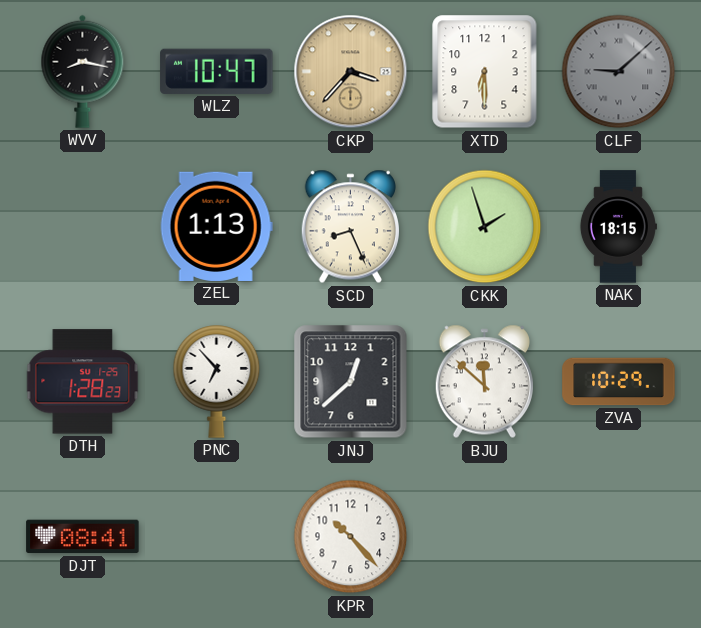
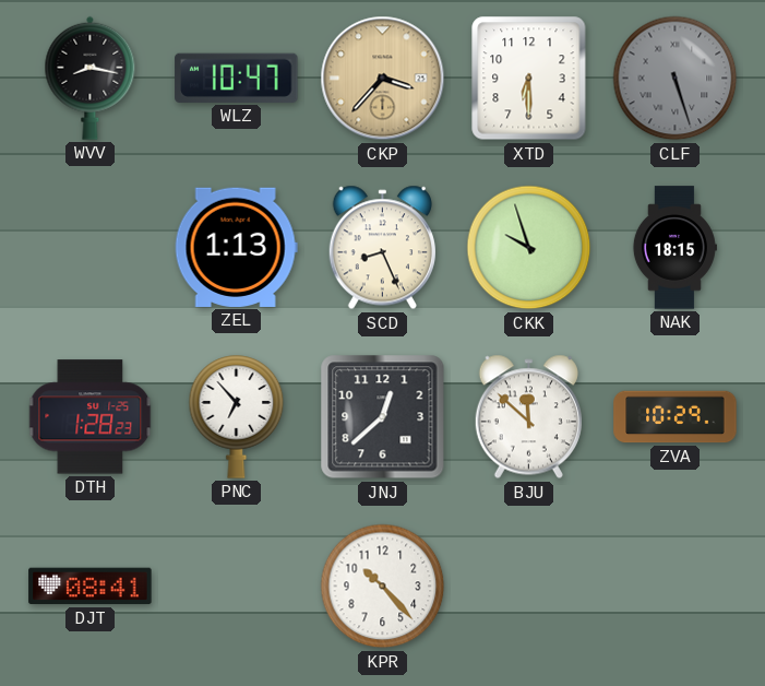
CLF: 9:08 -> 5:27 (676, 79)
CKK: 1:57 -> 9:57 (529, 248)
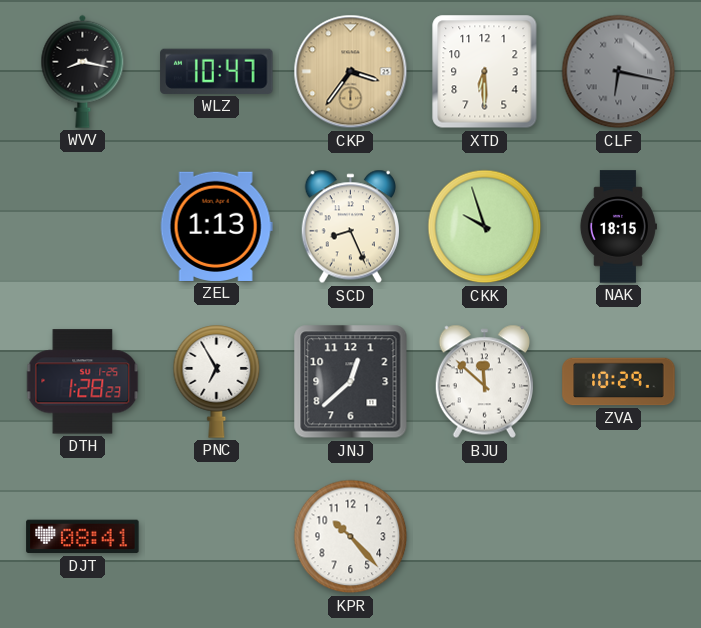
CKP: 3:37 -> 3:36 (351, 72)
CLF: 5:27 -> 6:17 (619, 72)
PNC: 6:53 -> 6:55 (217, 382)
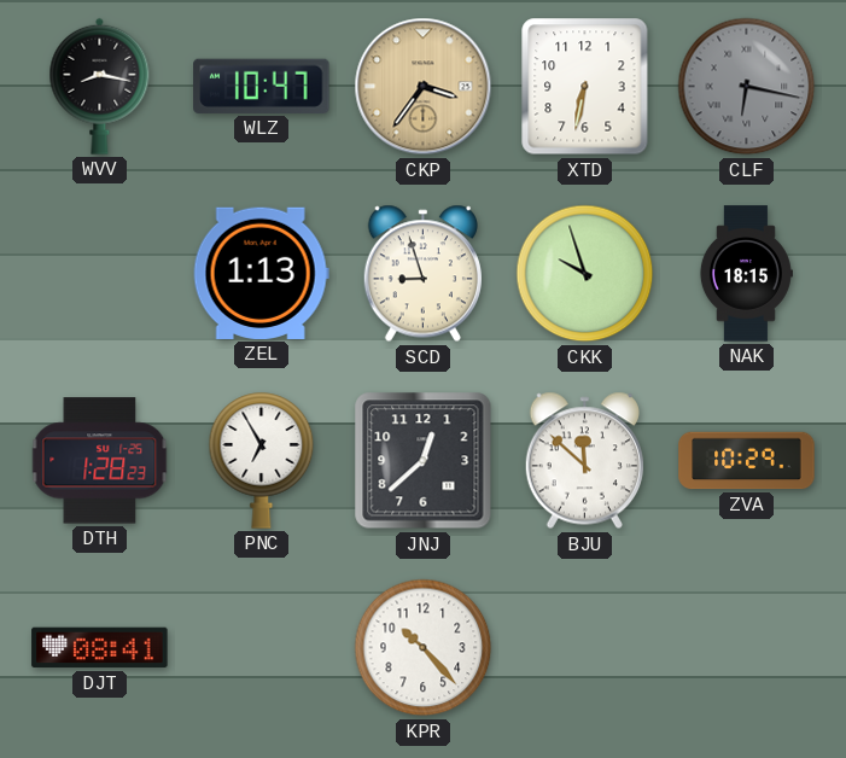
XTD: 6:30 -> 6:32 (585, 87)
SCD: 8:26 -> 8:57 (422, 274)
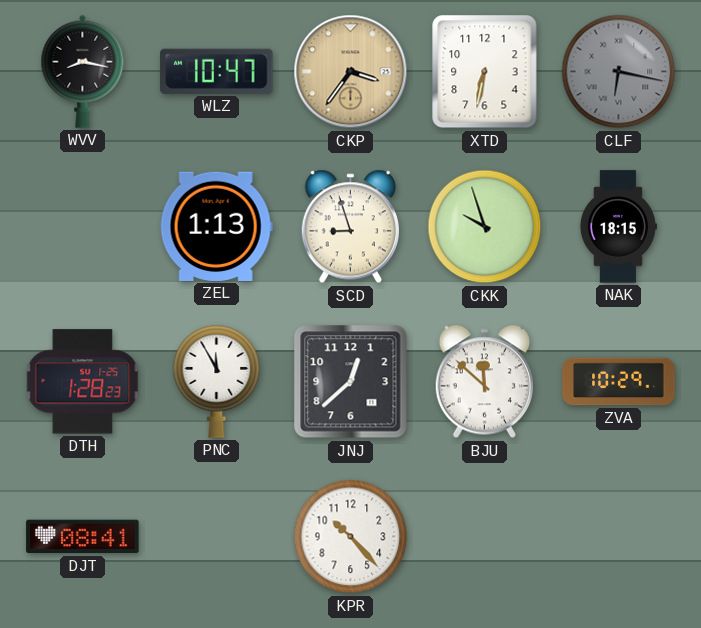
PNC: 6:55 -> 11:55 (217, 382)
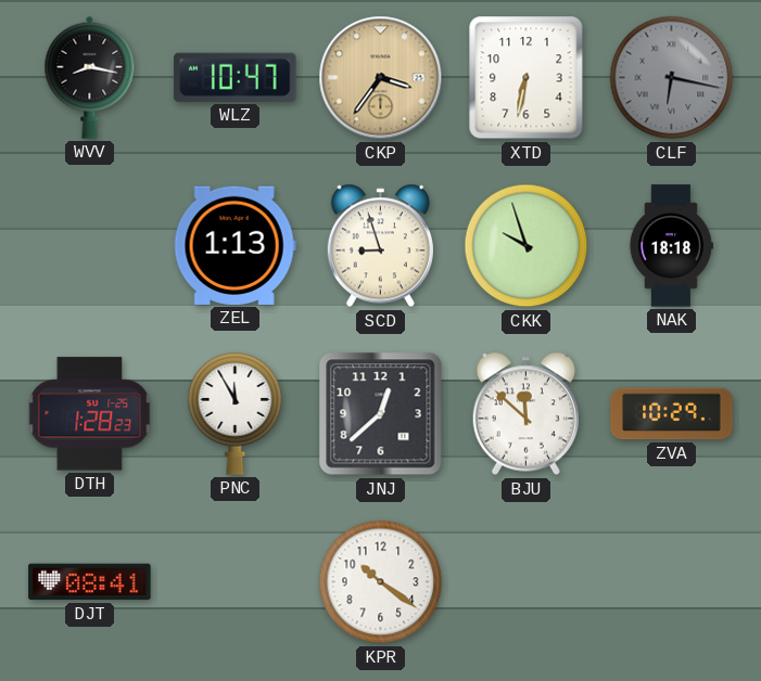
NAK: 18:15 -> 18:18 (671, 246)
KPR: 10:23 -> 10:21 (381, 582)
